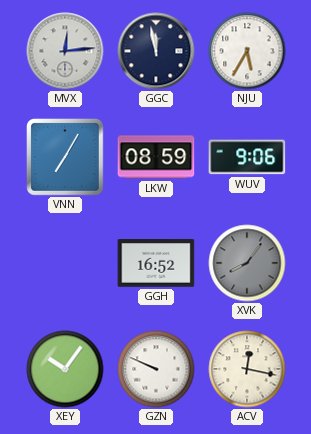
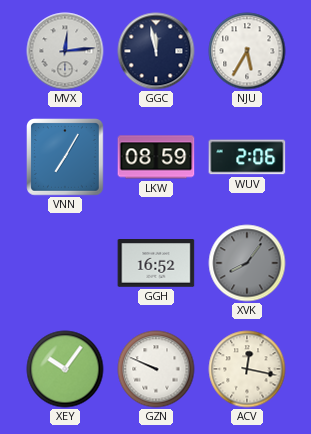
WUV: 9:06 -> 2:06 (247, 157)
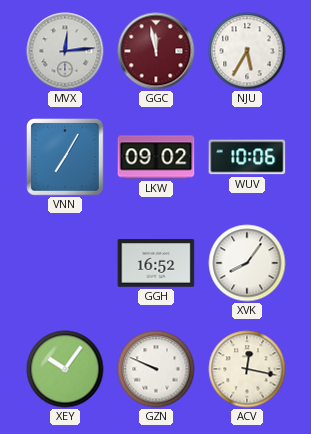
GGC dial: navy -> burgundy (156, 51)
LKW: 08:59 -> 09:02 (156, 157)
WUV: 2:06 -> 10:06 (247, 157)
XVK dial: grey -> white (247, 263)
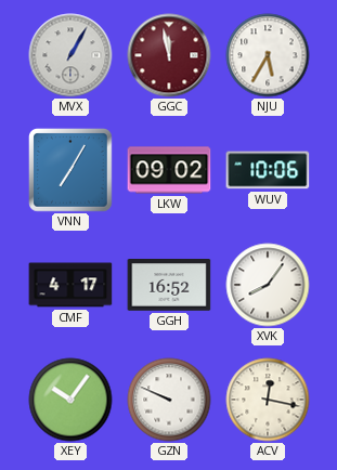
MVX: 12:14 -> 1:05 (70, 55)
CMF: none -> 4:17 (70, 285)
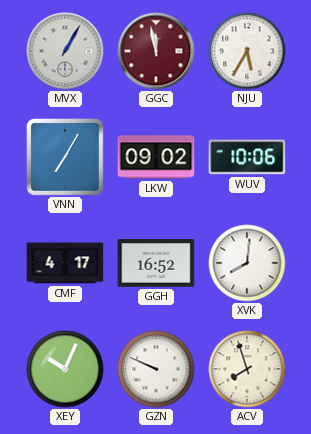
XVK: 8:06 -> 8:01 (247, 263)
XEY: 10:06 -> 10:04 (65, 369)
ACV: 12:17 -> 7:57 (247, 369)
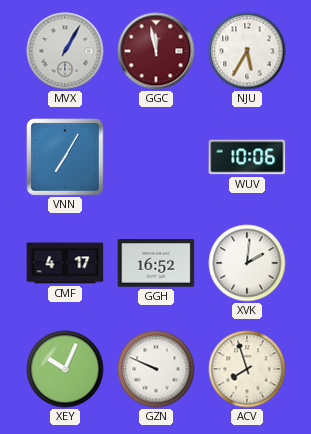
LKW: 09:02 -> none (156, 157)
XVK: 8:01 -> 2:01 (247, 263)
